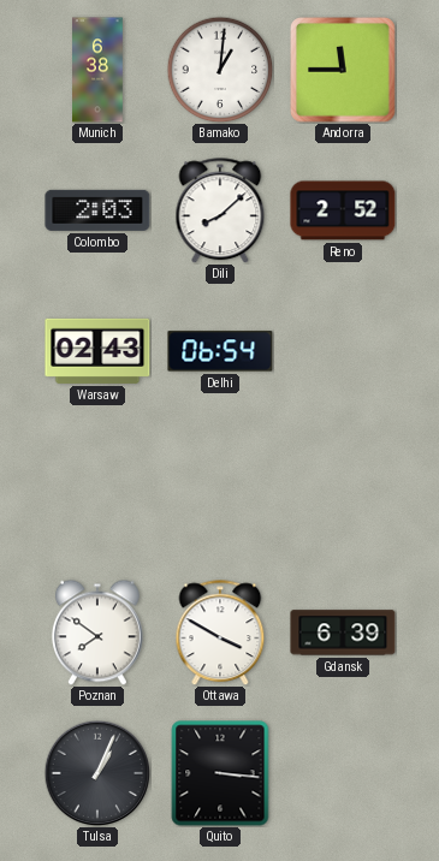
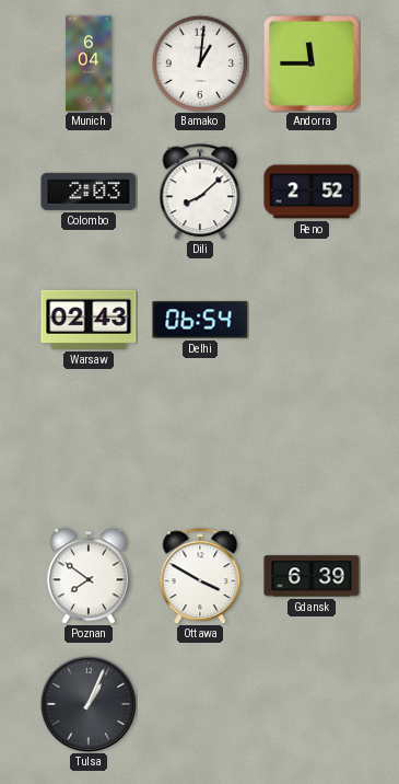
Munich: 6:38 -> 6:04 (89, 64)
Quito: 3:16 -> none (220, 773)
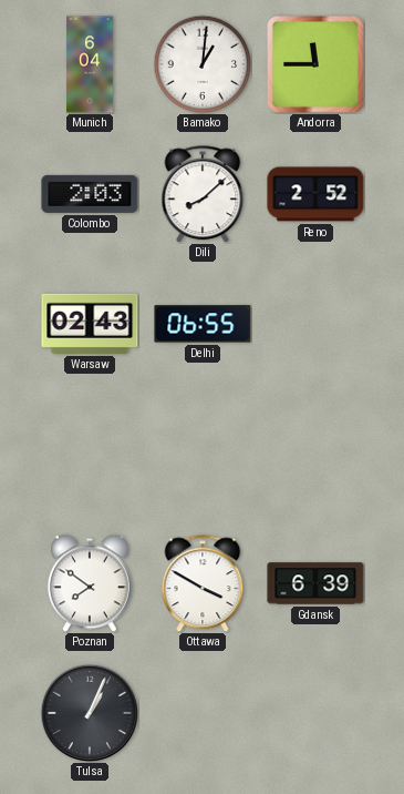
Delhi: 06:54 -> 06:55 (203, 324)
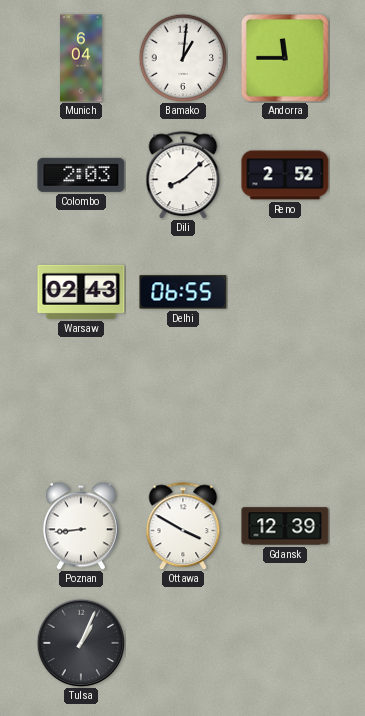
Poznan: 7:51 -> 8:44 (81, 526)
Gdansk: 6:39 -> 12:39 (285, 526)
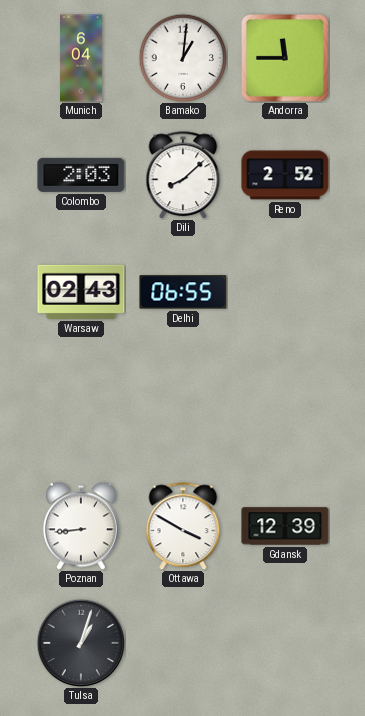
Tulsa: 1:04 -> 1:03 (81, 643)
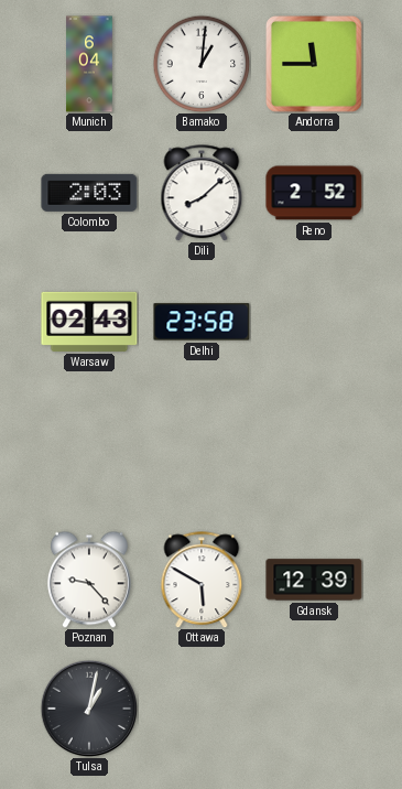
Delhi: 06:55 -> 23:58 (202, 322)
Poznan: 8:44 -> 9:23 (89, 580)
Ottawa: 3:50 -> 5:50 (202, 580)
Tulsa: 1:03 -> 1:02 (89, 709)
